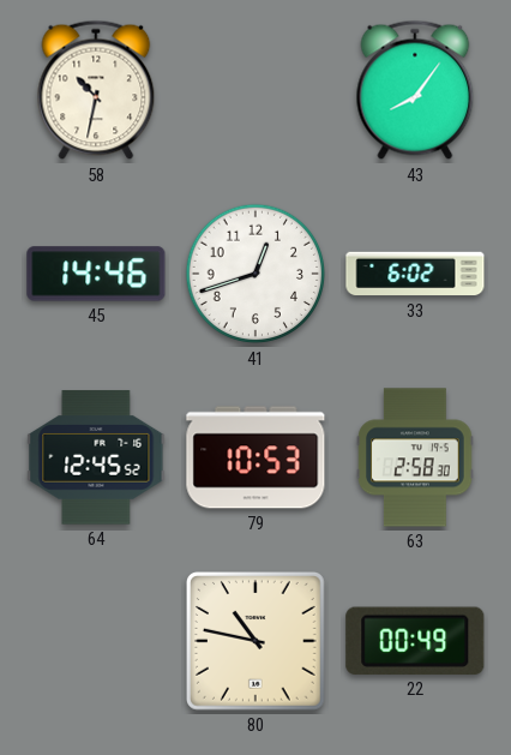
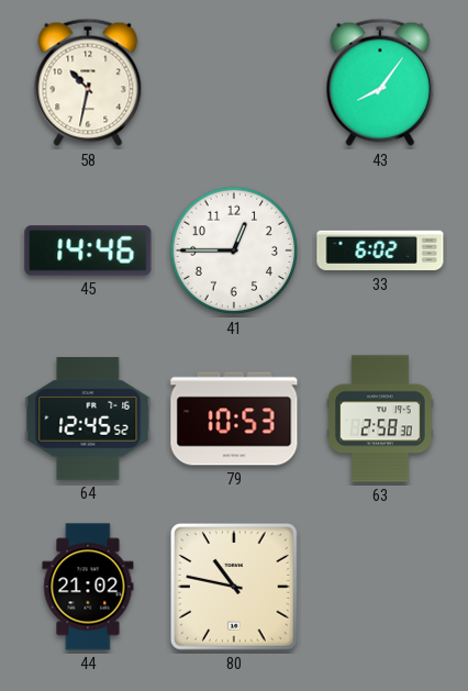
41: 12:42 -> 12:45 (234, 250)
44: none -> 21:02 (88, 587)
22: 00:49 -> none (415, 641)
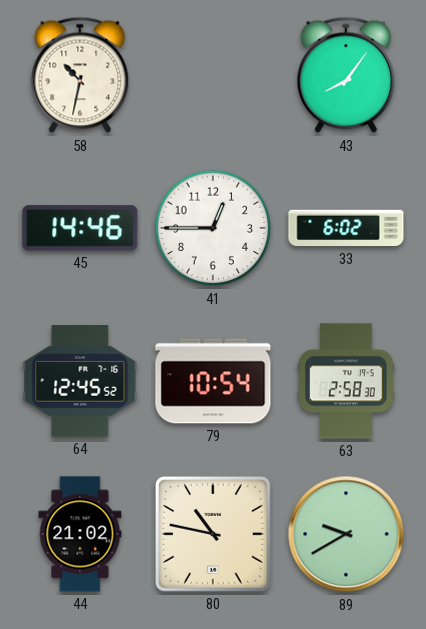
79: 10:53 -> 10:54 (213, 381)
89: none -> 9:40 (346, 534)
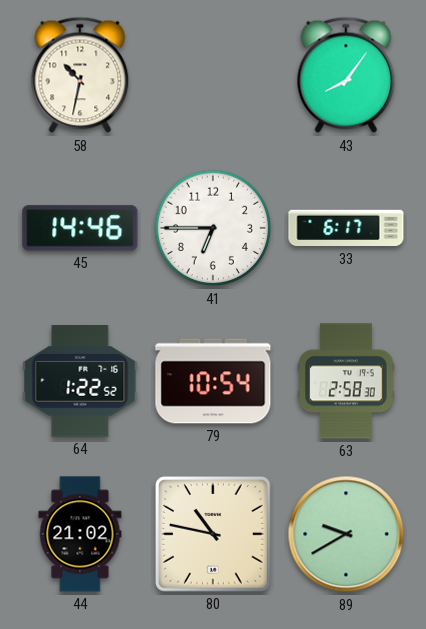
41: 12:45 -> 6:45 (213, 228)
33: 6:02 -> 6:17 (346, 228)
64: 12:45 -> 1:22 (80, 381)
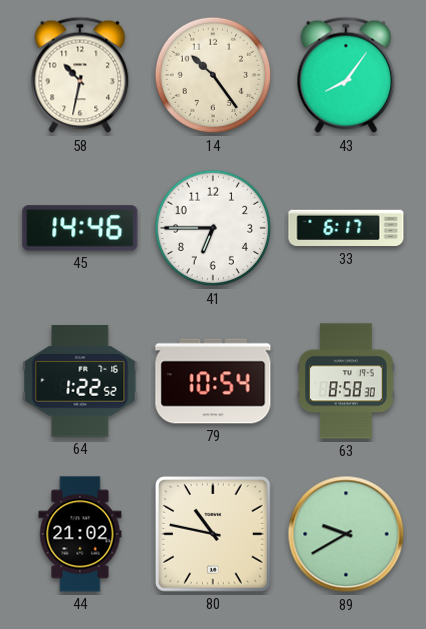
14: none -> 10:24 (213, 75)
63: 2:58 -> 8:58 (346, 381)
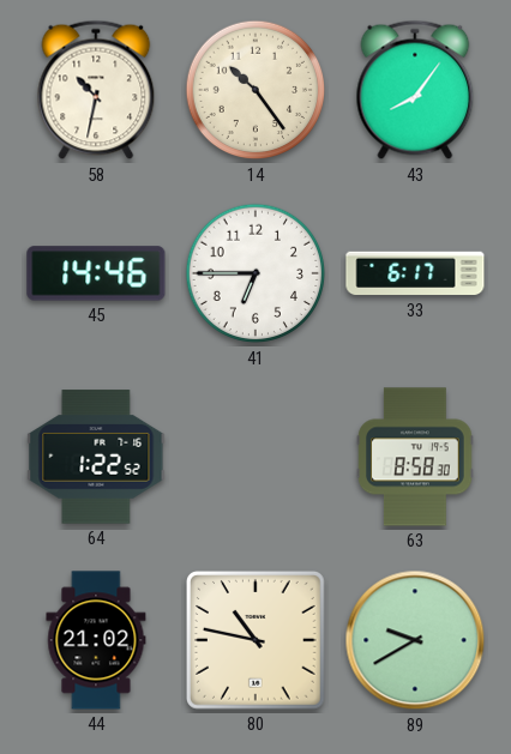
79: 10:54 -> none (213, 381)
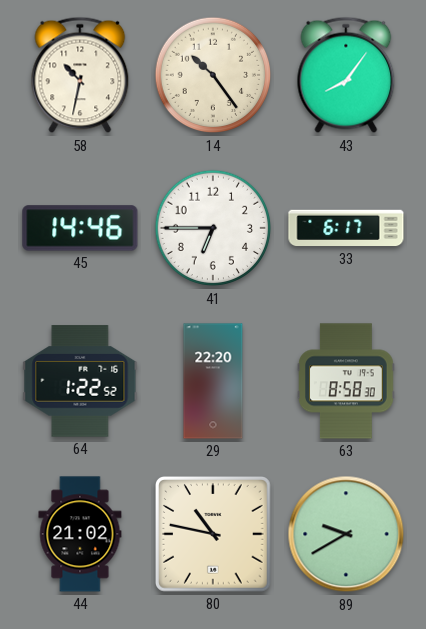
29: none -> 22:20 (213, 381)
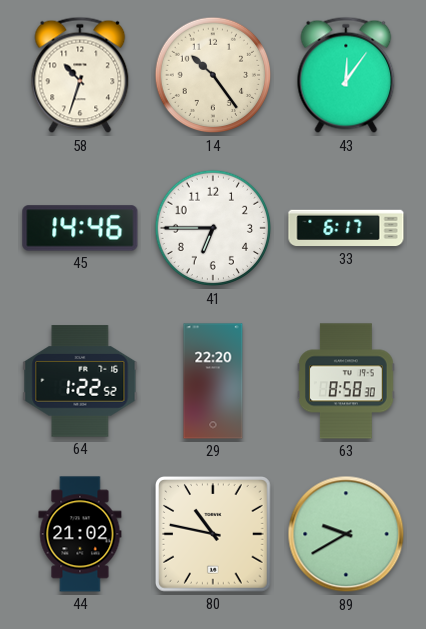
58: 10:32 -> 10:33 (80, 75)
43: 8:06 -> 12:06 (346, 75)
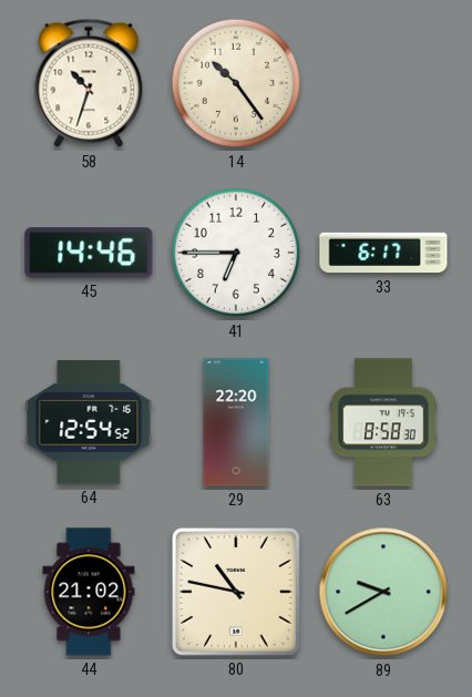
43: 12:06 -> none (346, 75)
64: 1:22 -> 12:54 (89, 422)
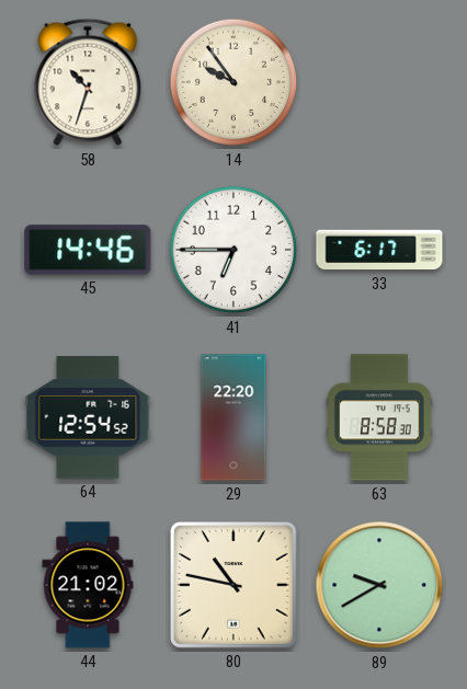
14: 10:24 -> 9:54 (233, 82)
